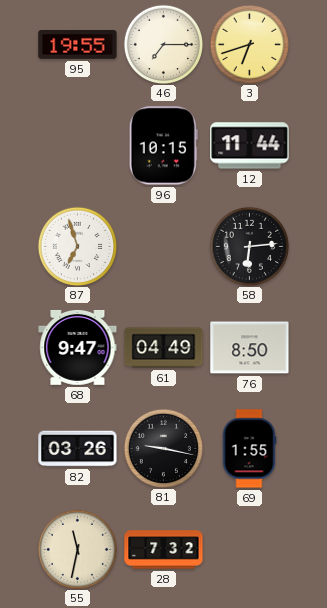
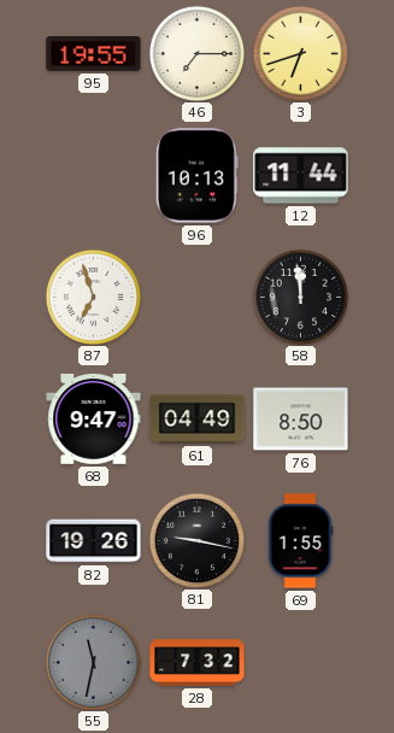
96: 10:15 -> 10:13 (196, 176)
58: 6:14 -> 11:59 (300, 297)
82: 03:26 -> 19:26 (94, 541)
55 dial: cream -> grey (93, 662)
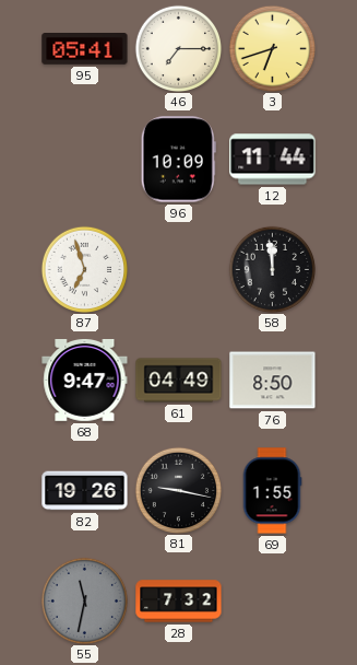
95: 19:55 -> 05:41 (85, 49)
96: 10:13 -> 10:09 (178, 160)
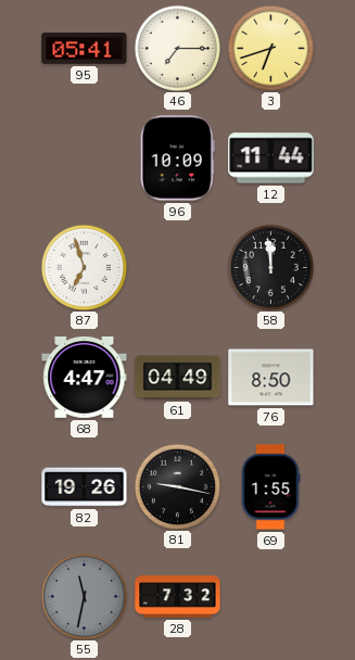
68: 9:47 -> 4:47 (85, 377)
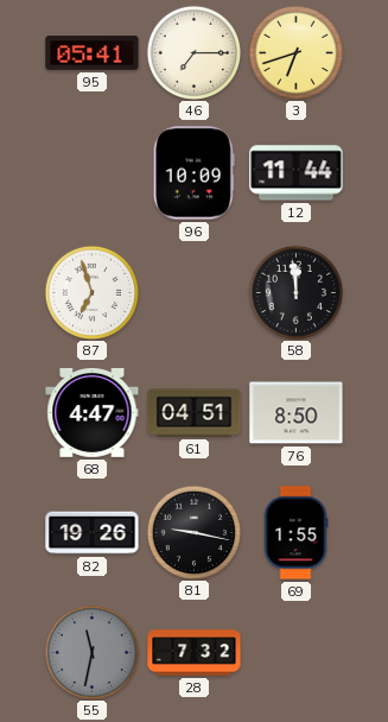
61: 04:49 -> 04:51 (195, 413)
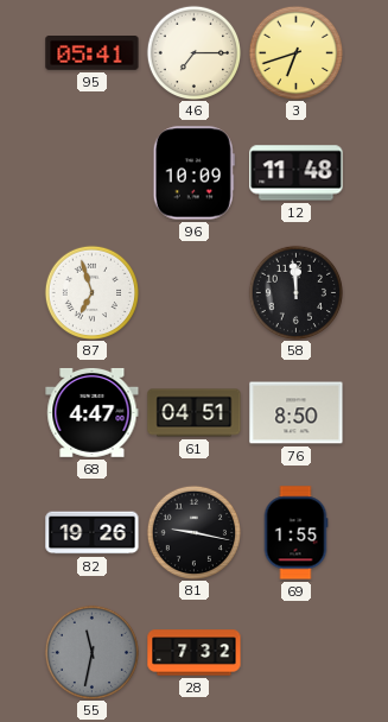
12: 11:44 -> 11:48 (297, 173)
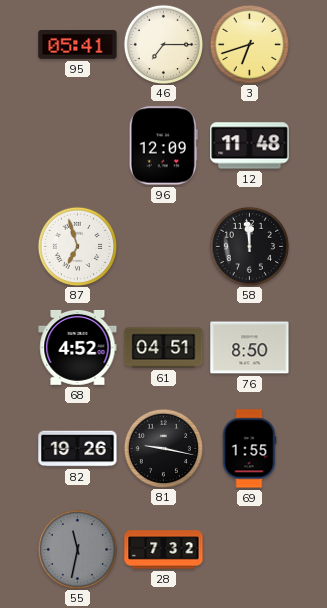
96: 10:09 -> 12:09 (163, 146)
68: 4:47 -> 4:52 (78, 347)
